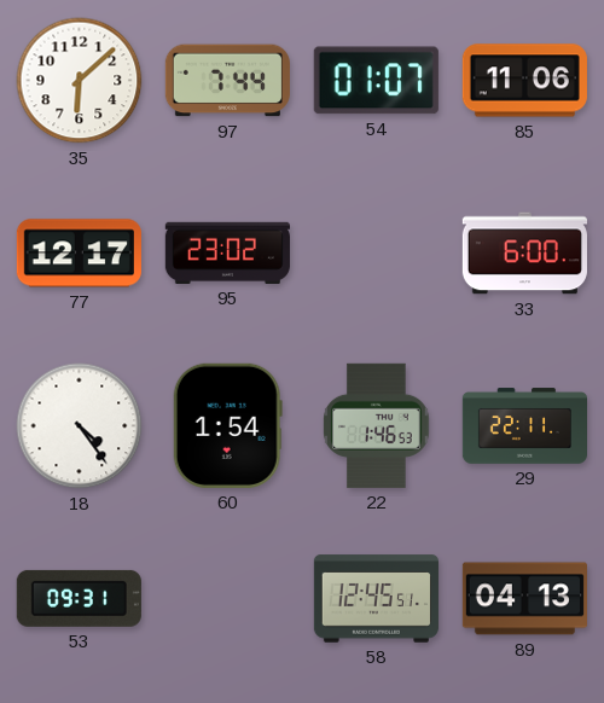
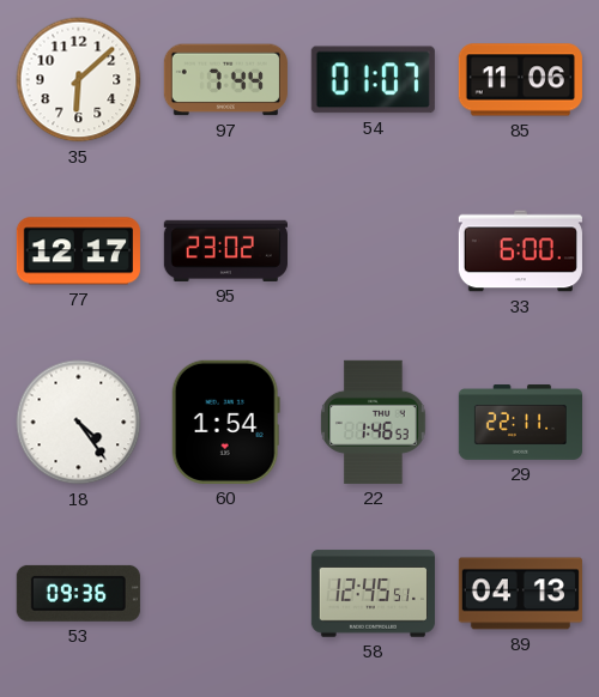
53: 09:31 -> 09:36 (78, 593)
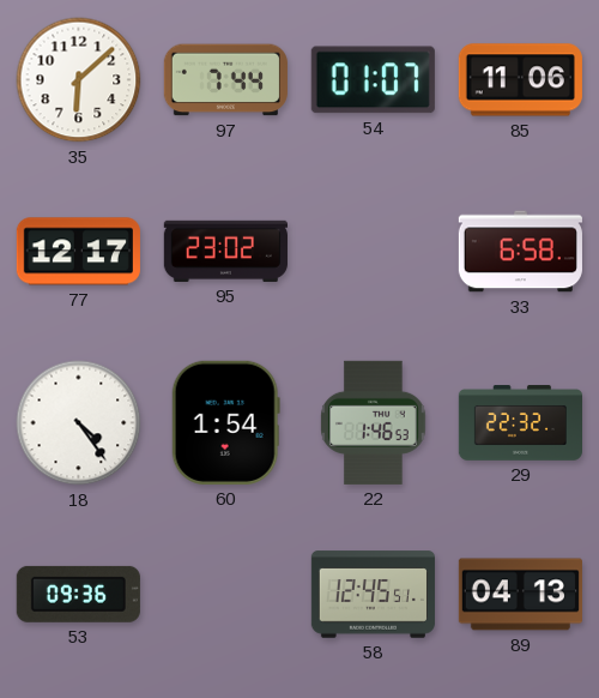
33: 6:00 -> 6:58 (520, 252)
29: 22:11 -> 22:32 (520, 423)
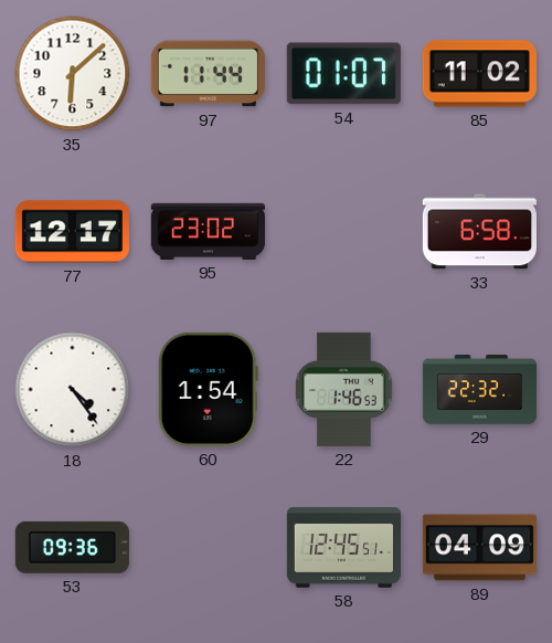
97: 7:44 -> 11:44 (208, 74)
85: 11:06 -> 11:02 (479, 74)
89: 04:13 -> 04:09 (479, 548)
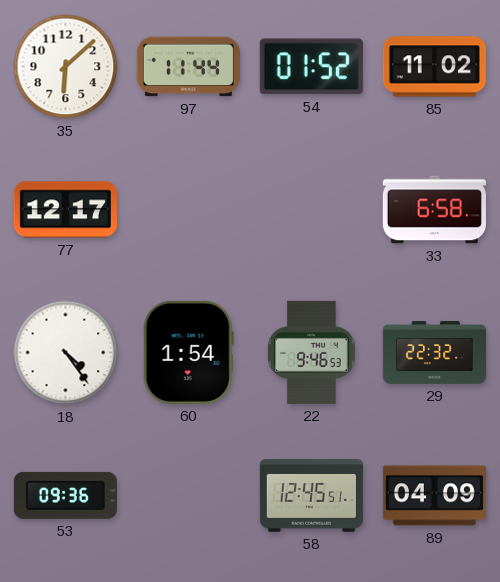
54: 01:07 -> 01:52 (311, 67)
95: 23:02 -> none (208, 231)
22: 1:46 -> 9:46 (312, 352)
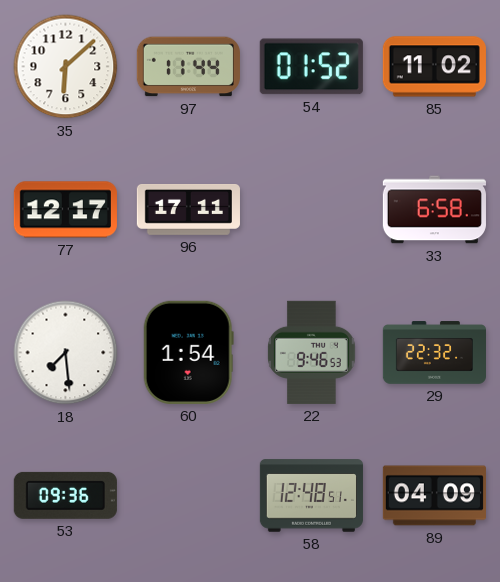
96: none -> 17:11 (188, 210)
18: 4:24 -> 7:29 (66, 353)
58: 12:45 -> 12:48 (311, 496)
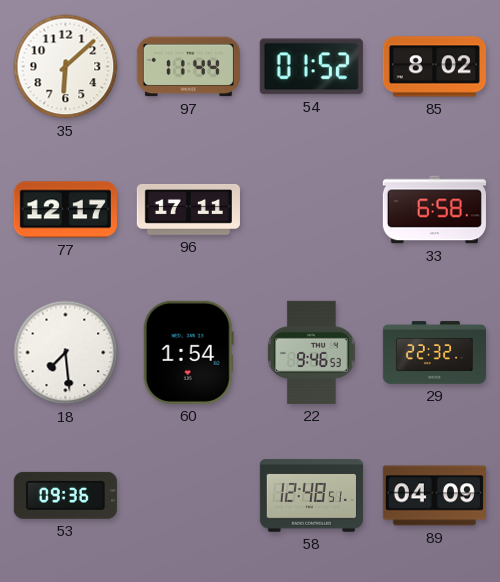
85: 11:02 -> 8:02 (434, 67)
